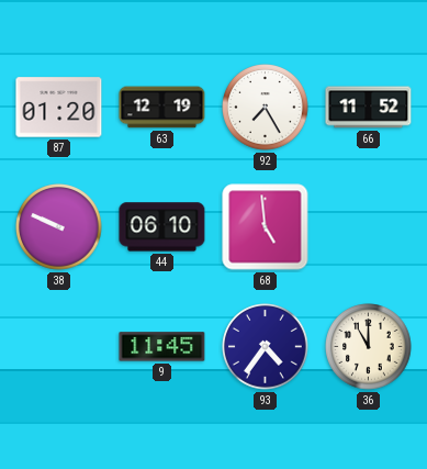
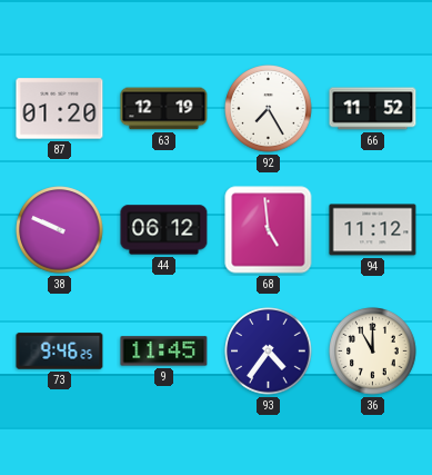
44: 06:10 -> 06:12 (164, 230)
94: none -> 11:12 (373, 230)
73: none -> 9:46 (60, 352)
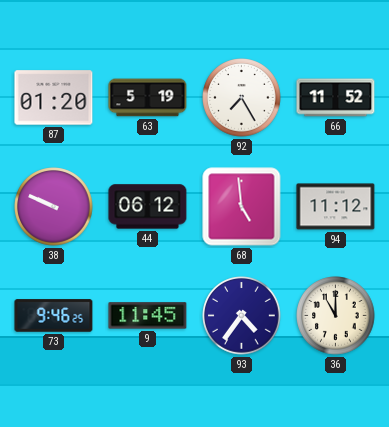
63: 12:19 -> 5:19 (148, 98)
